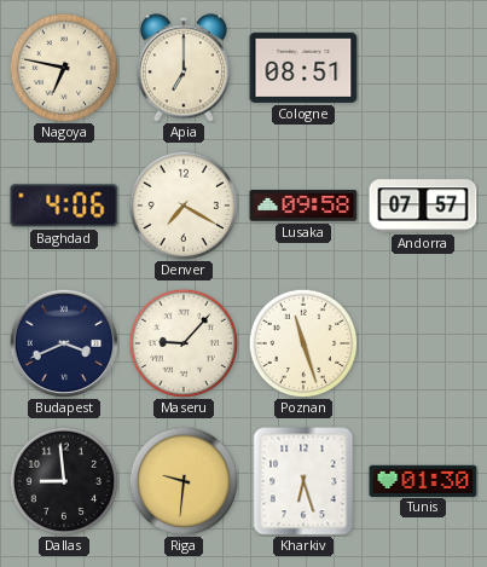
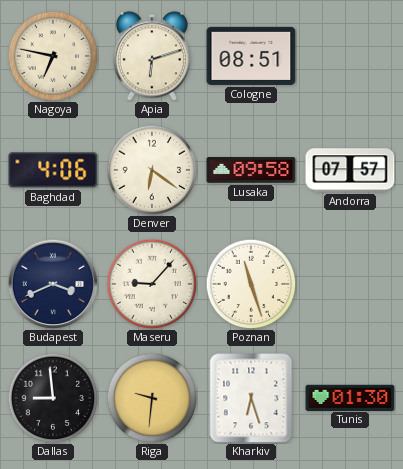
Apia: 7:00 -> 6:12 (152, 56)
Denver: 7:20 -> 6:21 (152, 170)
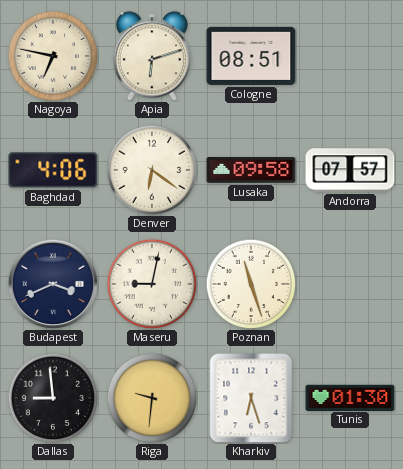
Maseru: 9:07 -> 9:02 (152, 284)
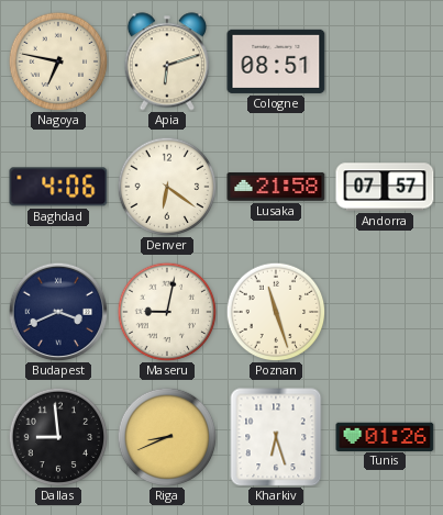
Lusaka: 09:58 -> 21:58 (276, 187)
Riga: 9:31 -> 8:41 (167, 437)
Tunis: 01:30 -> 01:26 (385, 436)
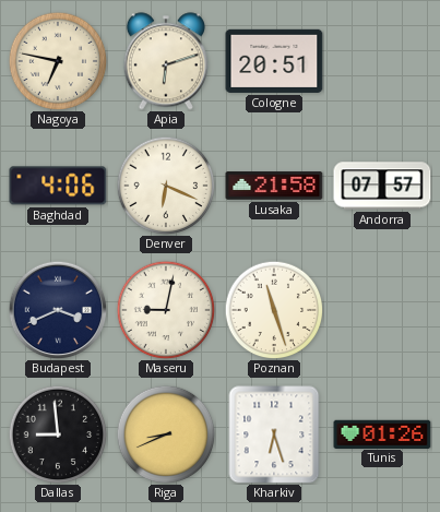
Cologne: 08:51 -> 20:51 (274, 61)
Denver: 6:21 -> 6:19 (166, 186)
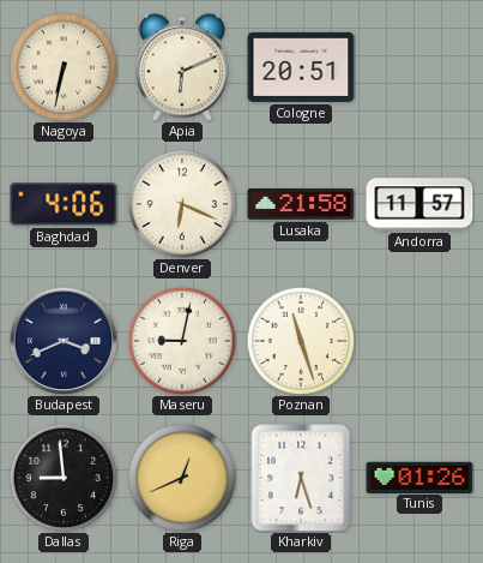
Nagoya: 6:47 -> 6:32 (64, 67)
Apia: 6:12 -> 6:11 (182, 67)
Andorra: 07:57 -> 11:57 (419, 204)
Riga: 8:41 -> 12:41 (182, 478)
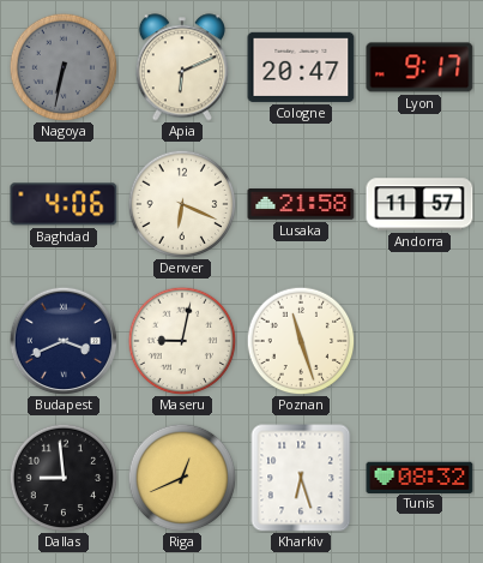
Nagoya dial: cream -> grey (64, 67)
Cologne: 20:51 -> 20:47 (301, 67)
Lyon: none -> 9:17 (419, 67)
Tunis: 01:26 -> 08:32 (419, 477)
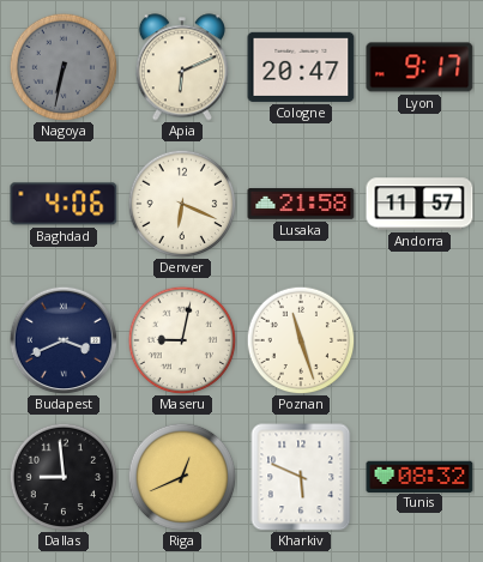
Kharkiv: 6:27 -> 5:49 (301, 477)
